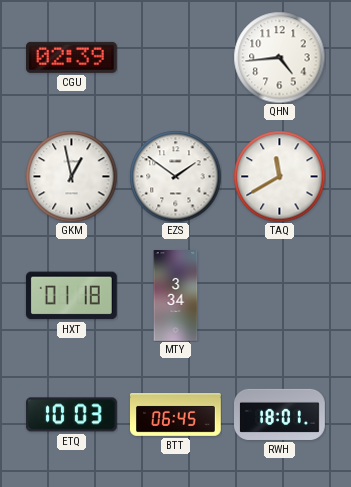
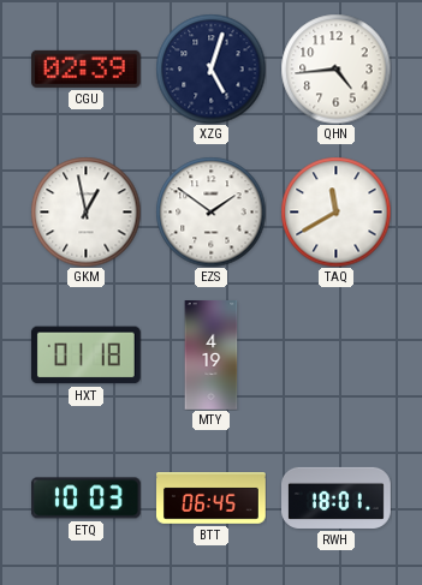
XZG: none -> 5:03 (210, 68)
MTY: 3:34 -> 4:19 (212, 356)
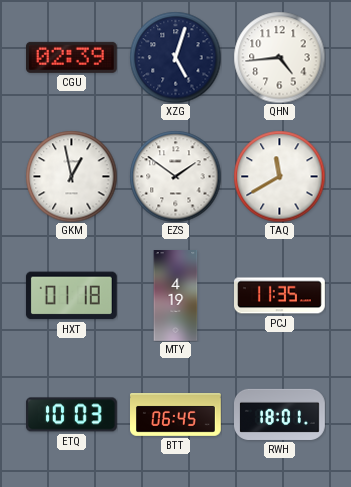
PCJ: none -> 11:35 (280, 296)
